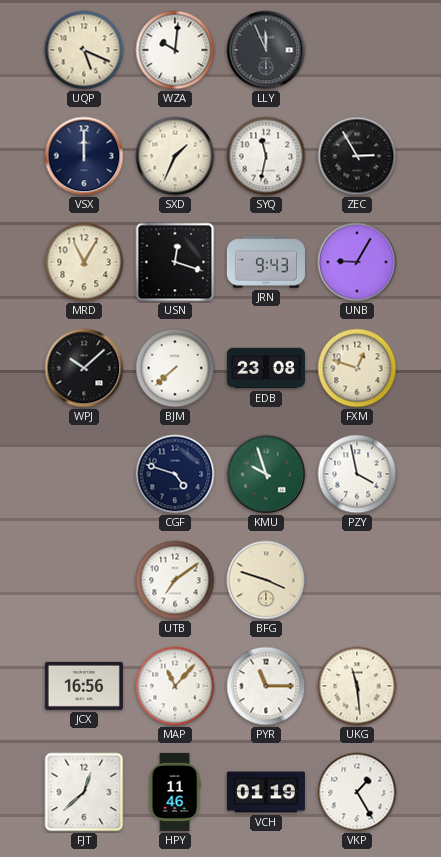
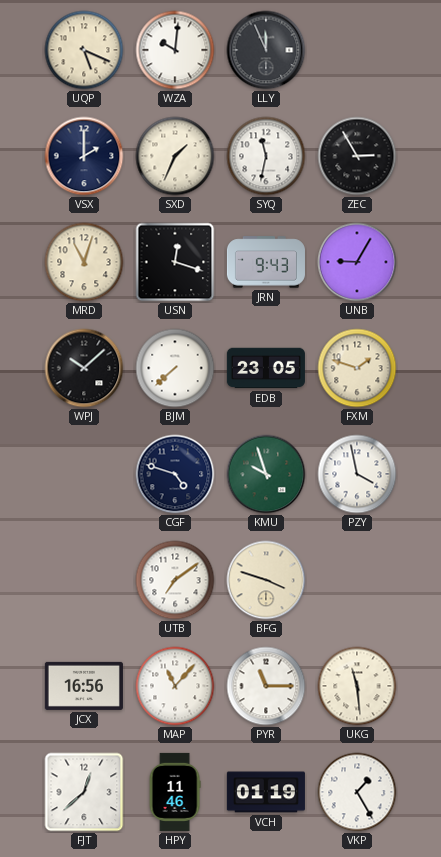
VSX: 12:00 -> 2:00 (84, 156)
MRD: 11:05 -> 11:03 (84, 262)
EDB: 23:08 -> 23:05 (266, 368)
FXM: 12:48 -> 1:48 (357, 368)
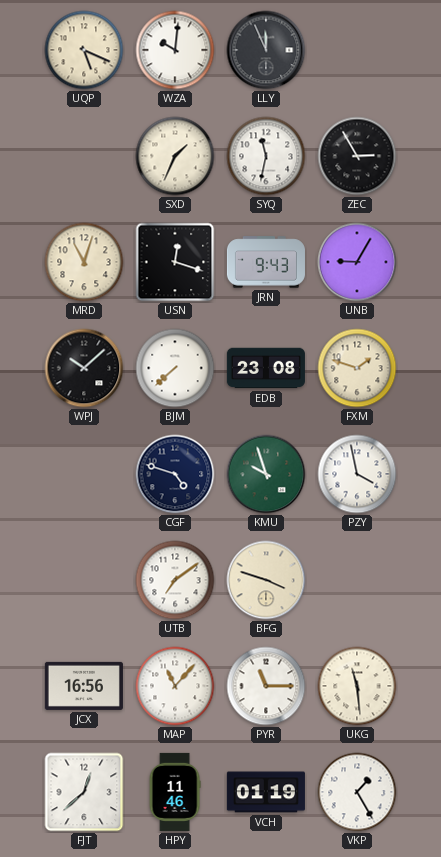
VSX: 2:00 -> none (84, 156)
EDB: 23:05 -> 23:08 (266, 368)
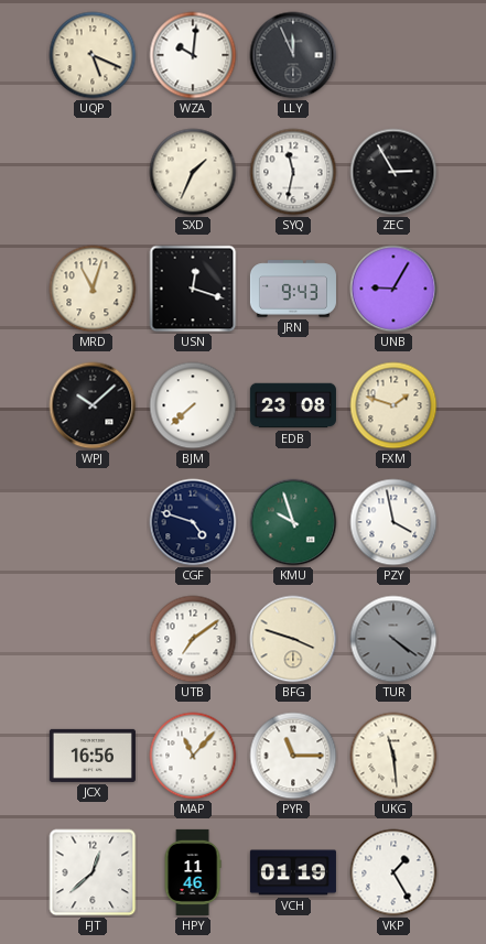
TUR: none -> 4:21 (393, 639)
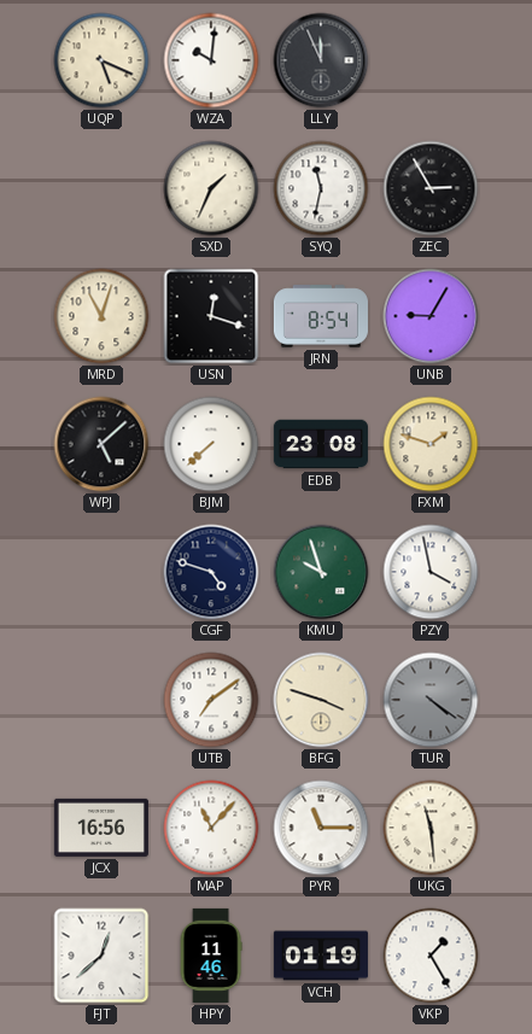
JRN: 9:43 -> 8:54 (321, 316)
WPJ: 10:08 -> 5:08 (101, 444)
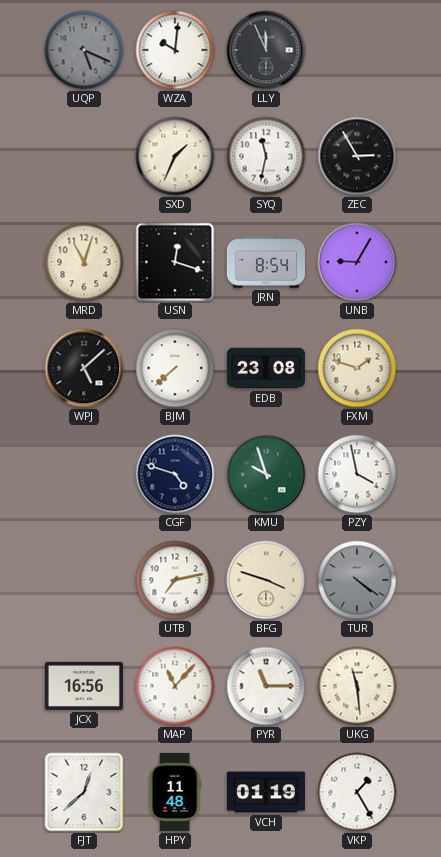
UQP dial: cream -> grey (84, 50)
UTB: 7:09 -> 7:13 (175, 580)
HPY: 11:46 -> 11:48 (175, 792)
